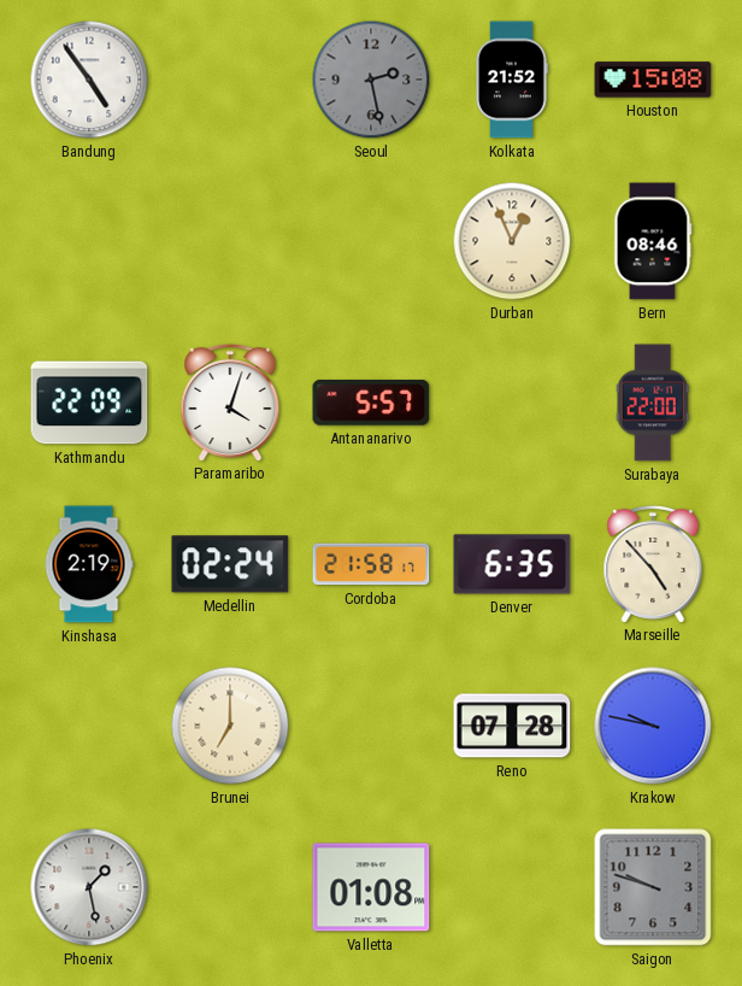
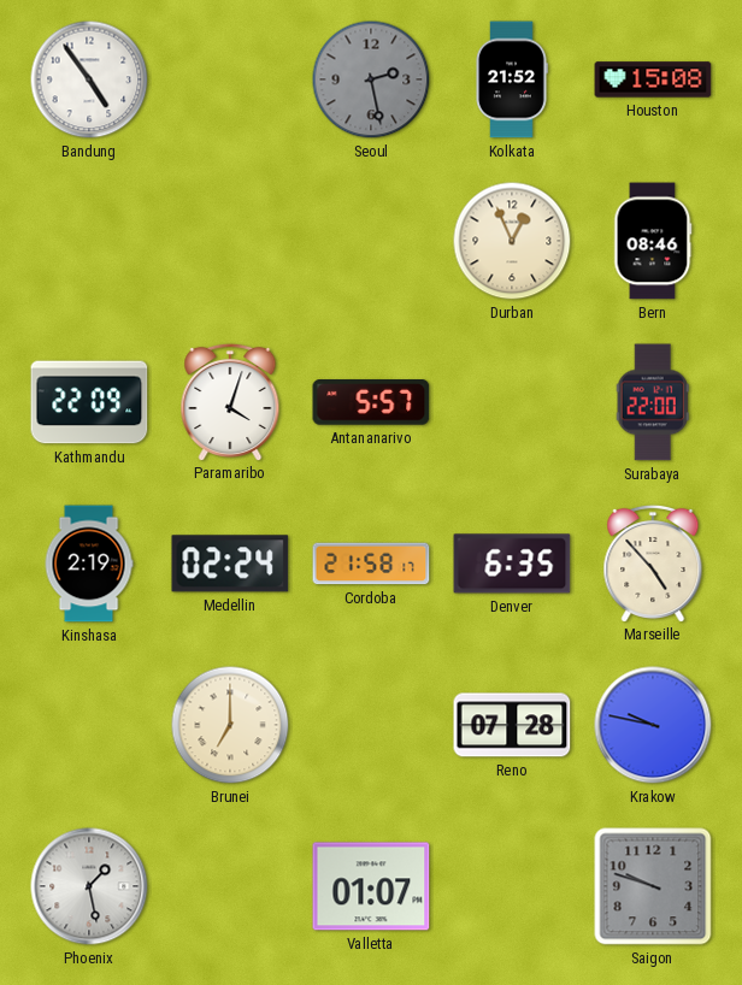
Valletta: 01:08 -> 01:07 (371, 886)
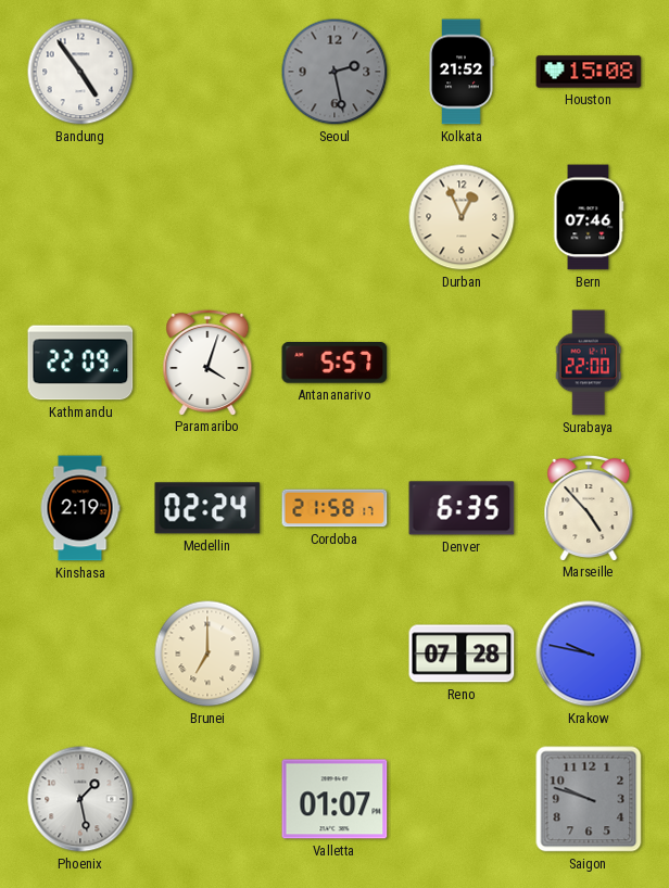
Bern: 08:46 -> 07:46 (589, 217)
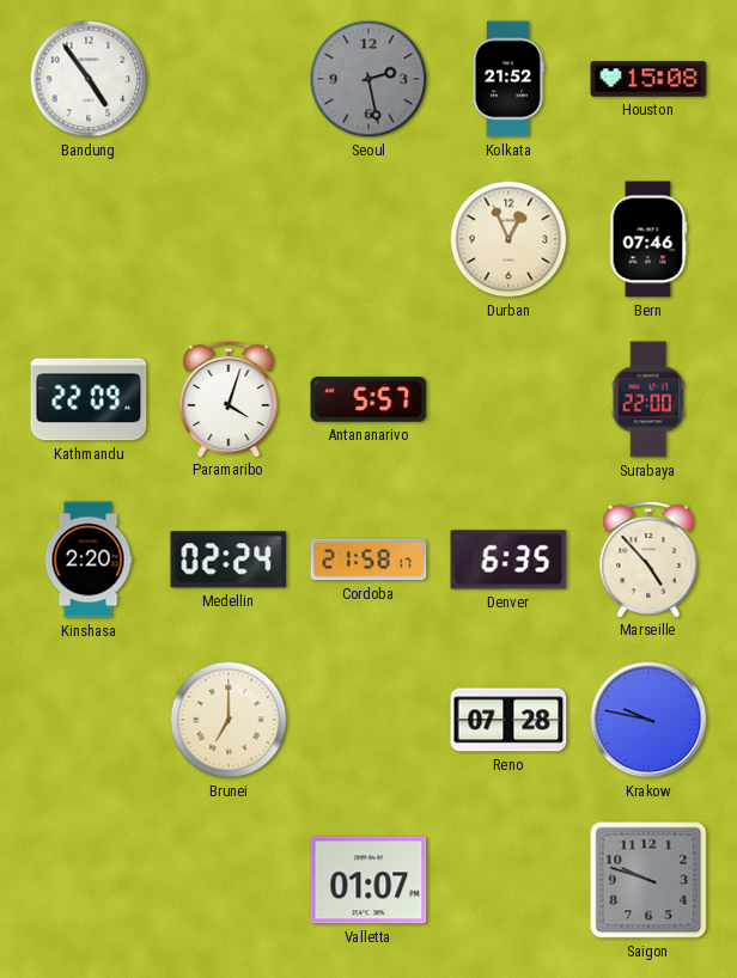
Kinshasa: 2:19 -> 2:20 (89, 560)
Phoenix: 1:28 -> none (80, 799)
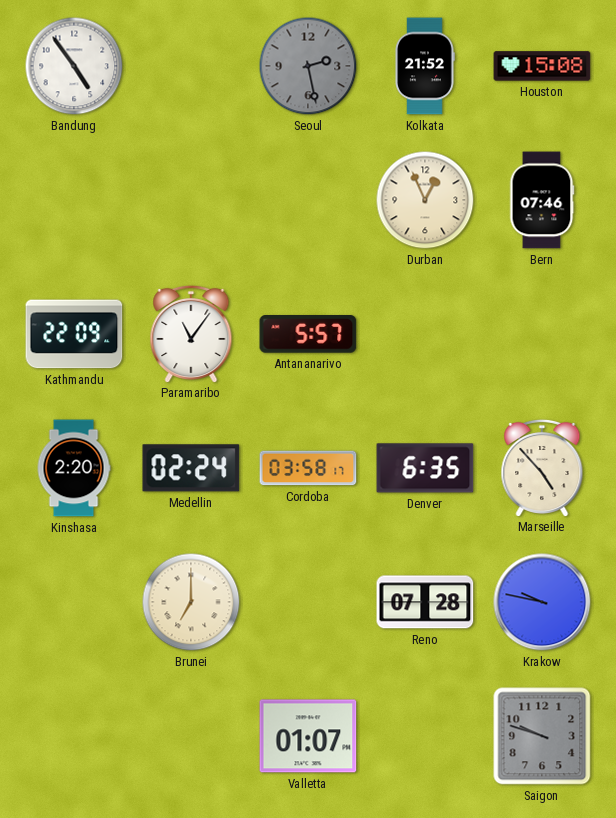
Paramaribo: 4:03 -> 11:06 (191, 333)
Surabaya: 22:00 -> none (648, 399)
Cordoba: 21:58 -> 03:58 (308, 468)
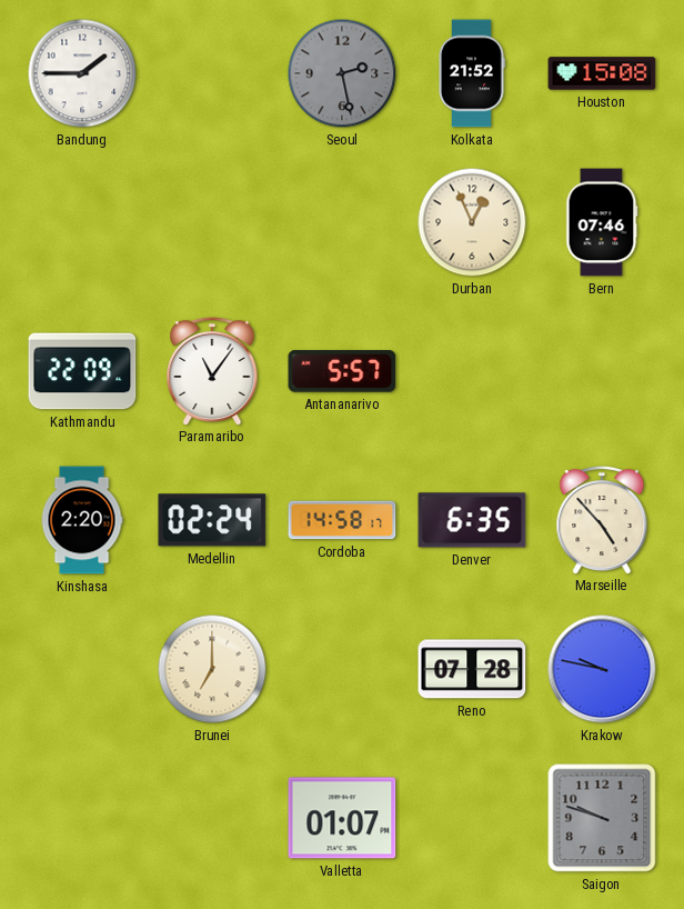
Bandung: 4:54 -> 1:45 (82, 73)
Cordoba: 03:58 -> 14:58 (342, 520)
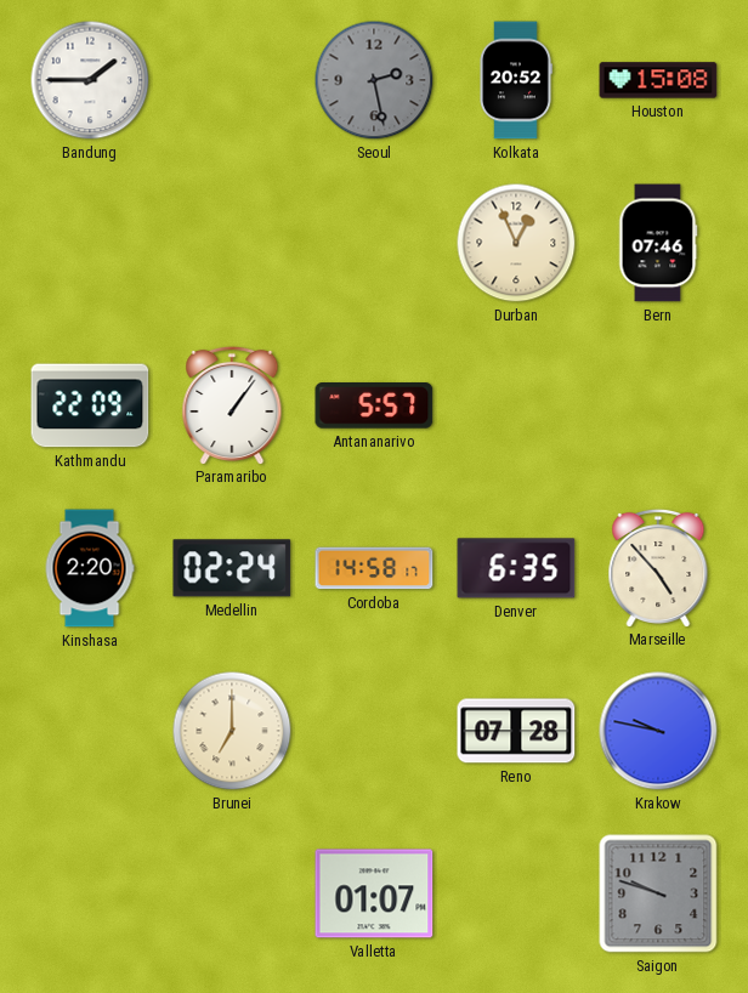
Kolkata: 21:52 -> 20:52 (516, 80)
Paramaribo: 11:06 -> 1:06 (232, 404)
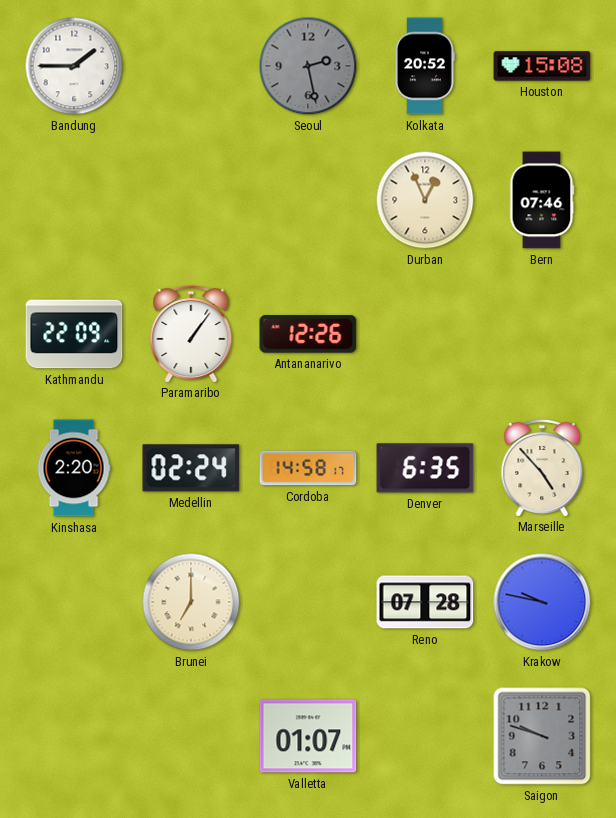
Antananarivo: 5:57 -> 12:26 (308, 335)
